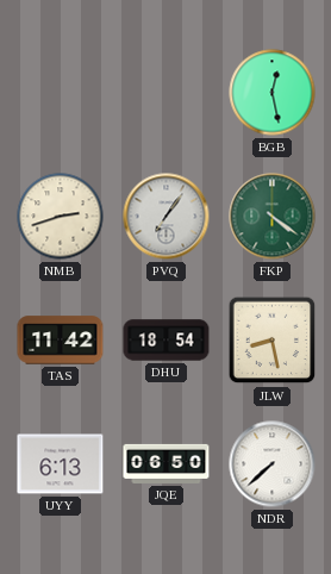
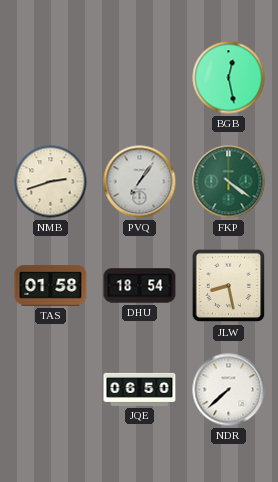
TAS: 11:42 -> 01:58 (51, 286)
UYY: 6:13 -> none (61, 464)
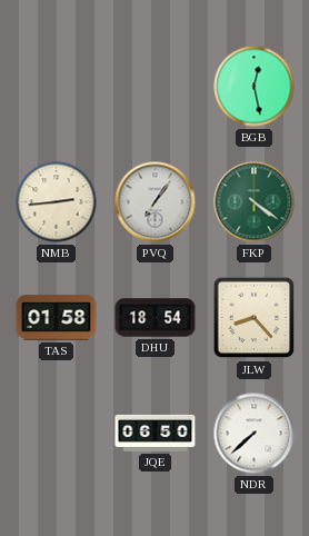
NMB: 2:42 -> 2:44 (57, 202)
JLW: 8:28 -> 8:23 (255, 318)
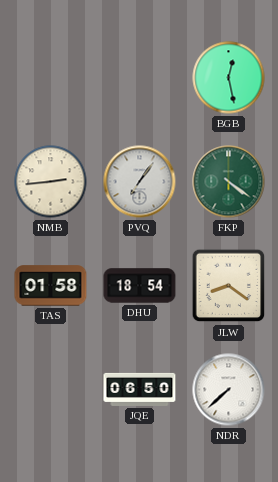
JLW: 8:23 -> 8:21 (229, 286)
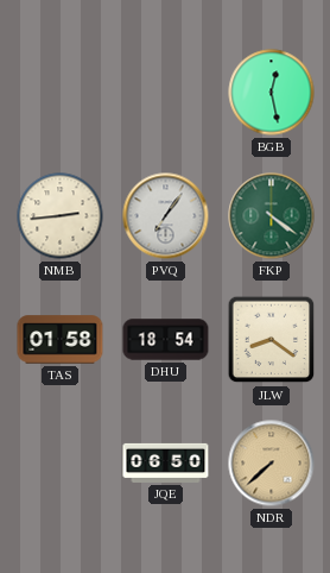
NDR dial: white -> champagne (272, 464)
